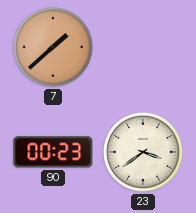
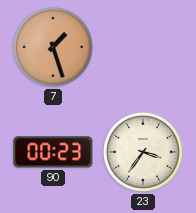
7: 1:38 -> 1:27 (53, 47)
23: 3:39 -> 3:36 (143, 152)
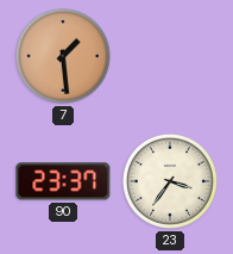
7: 1:27 -> 1:29 (63, 56)
90: 00:23 -> 23:37 (63, 181)
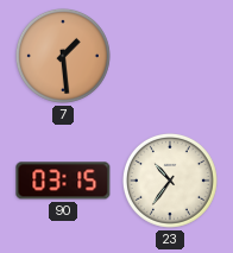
90: 23:37 -> 03:15 (63, 181)
23: 3:36 -> 10:36 (170, 181)
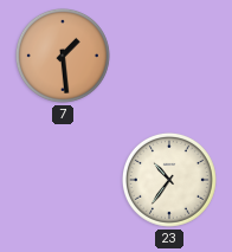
90: 03:15 -> none (63, 181)
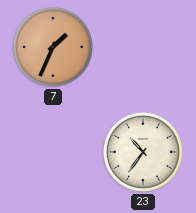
7: 1:29 -> 1:34 (53, 47)
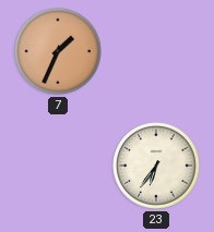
23: 10:36 -> 6:36 (156, 166)
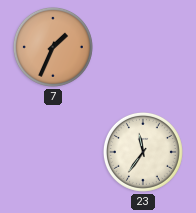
23: 6:36 -> 11:36 (143, 152)
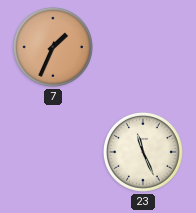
23: 11:36 -> 11:26 (143, 152)
